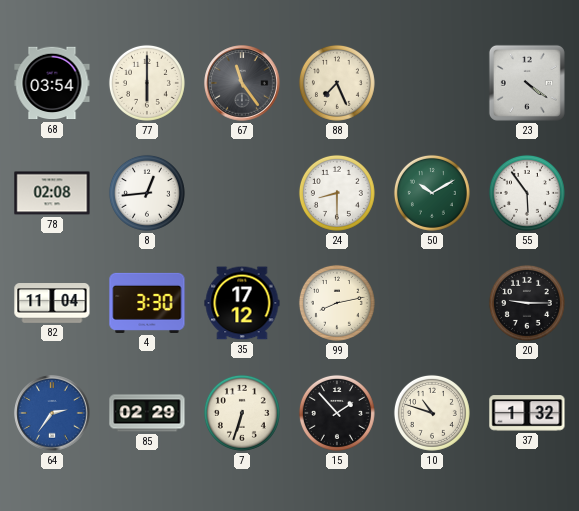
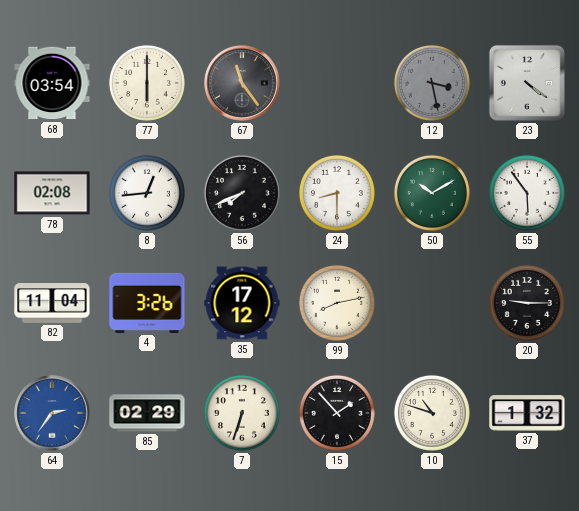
88: 7:26 -> none (337, 83)
12: none -> 3:28 (432, 83)
56: none -> 7:41 (242, 193)
4: 3:30 -> 3:26 (147, 303)
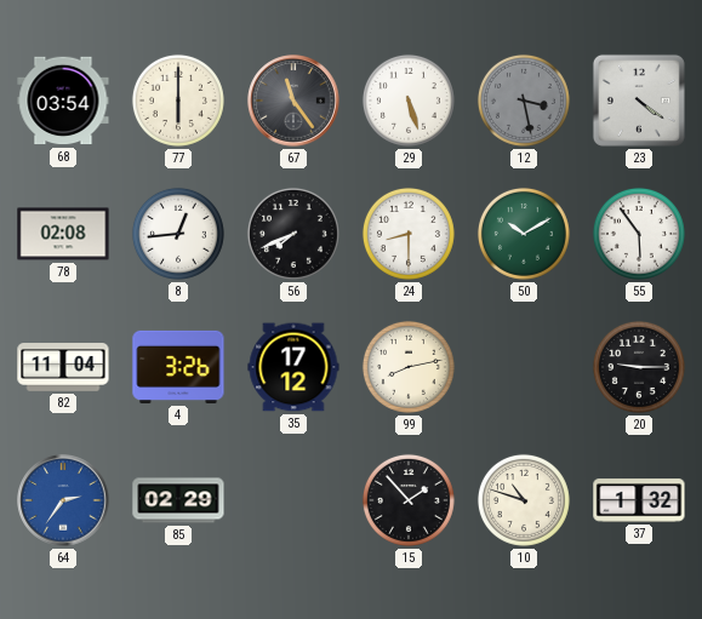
29: none -> 5:27 (409, 101)
7: 6:33 -> none (242, 413)
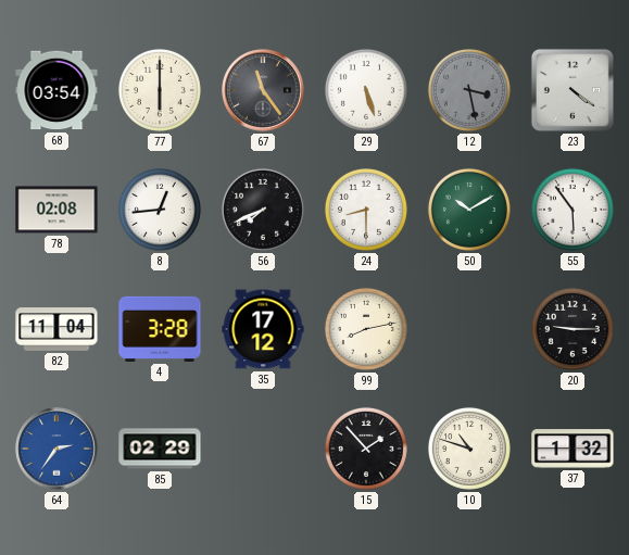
4: 3:26 -> 3:28 (160, 329)
